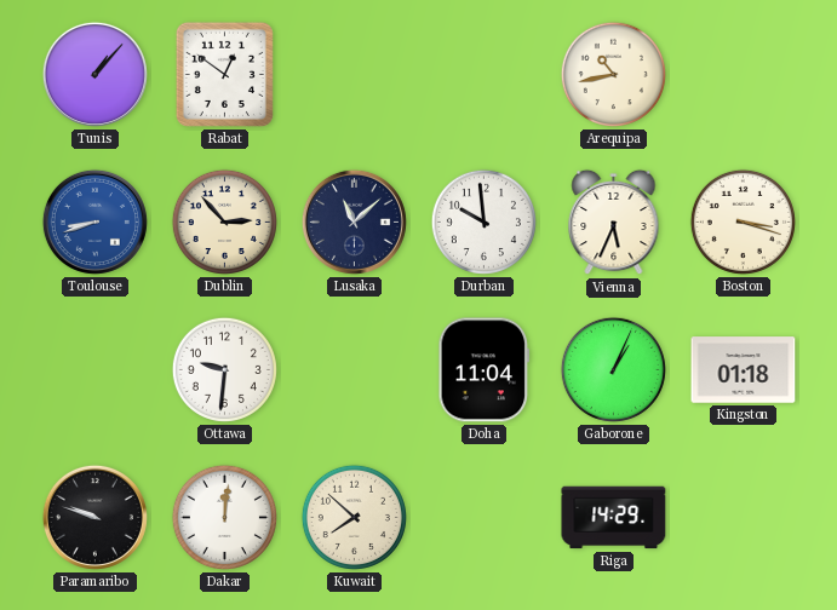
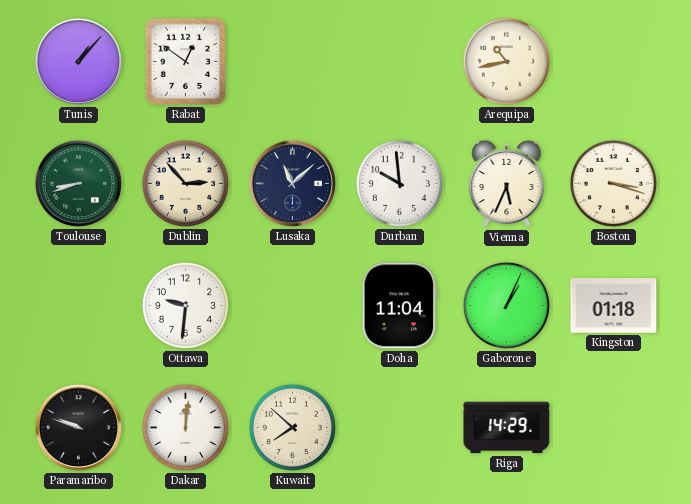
Toulouse dial: blue -> green (78, 183)
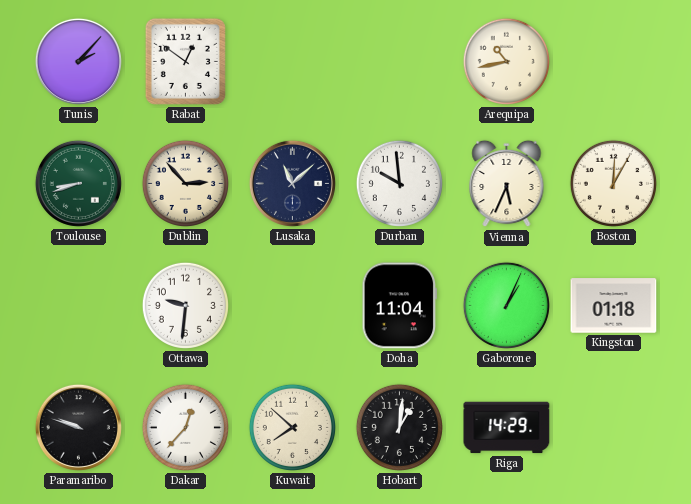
Tunis: 1:07 -> 2:07 (78, 61)
Boston: 3:18 -> 12:05 (613, 183)
Dakar: 12:01 -> 12:37 (185, 427)
Hobart: none -> 1:01 (399, 427)
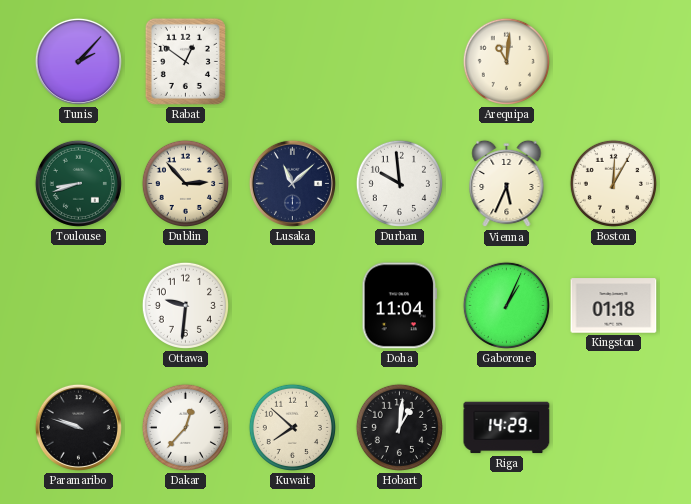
Arequipa: 10:43 -> 11:01 (506, 61)
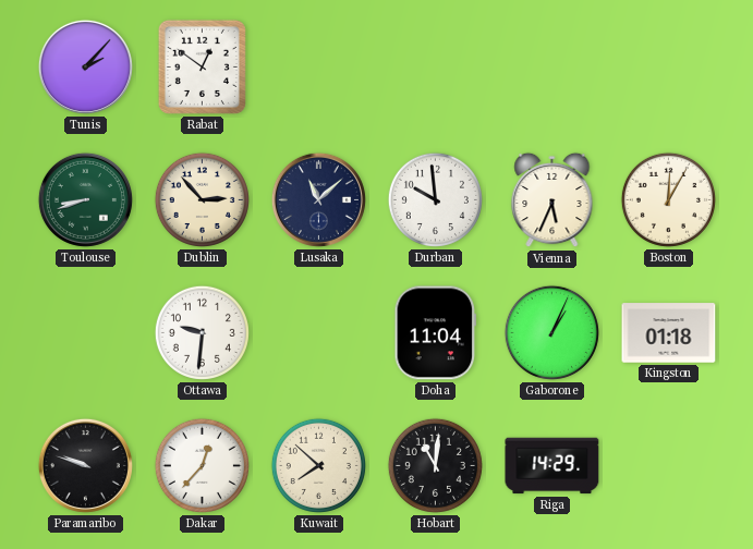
Arequipa: 11:01 -> none (506, 61)
Hobart: 1:01 -> 11:01 (435, 465)
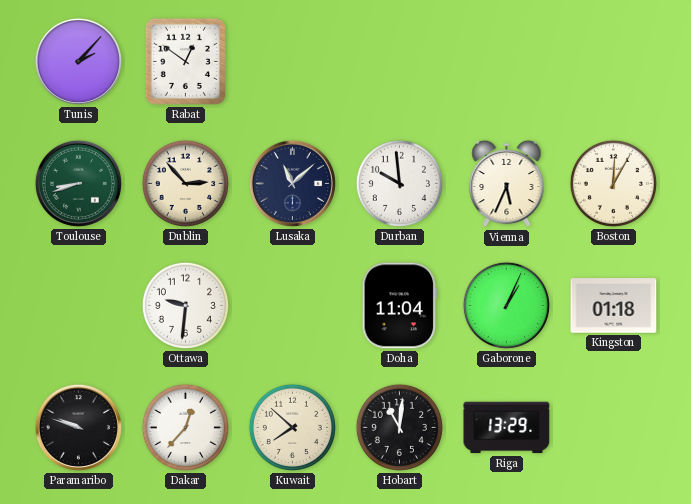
Riga: 14:29 -> 13:29 (507, 428)
